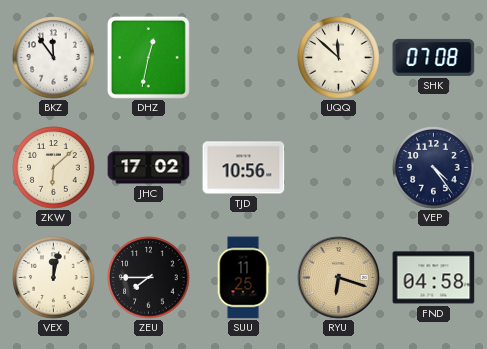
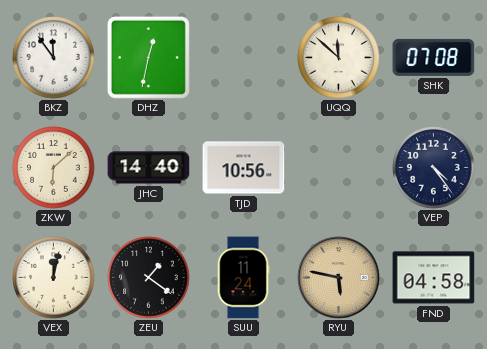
JHC: 17:02 -> 14:40 (149, 168)
ZEU: 7:45 -> 1:21 (149, 278)
SUU: 11:25 -> 11:24 (243, 278)
RYU: 6:18 -> 5:47 (339, 278)
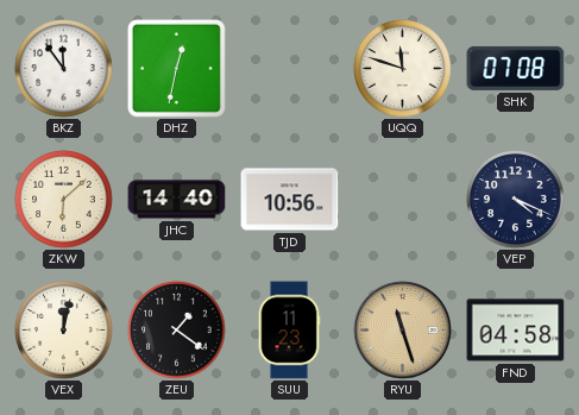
UQQ: 11:52 -> 11:48 (403, 69)
VEP: 4:24 -> 4:19 (516, 200)
SUU: 11:24 -> 11:23 (289, 331)
RYU: 5:47 -> 11:27 (403, 331)
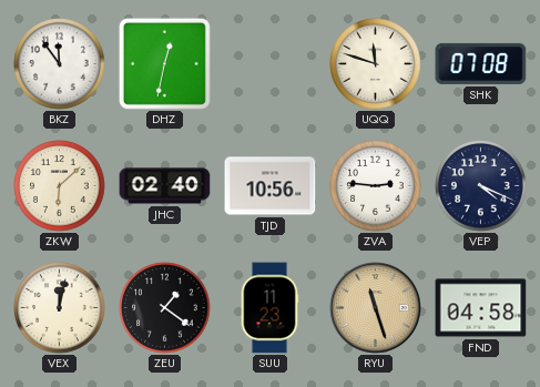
JHC: 14:40 -> 02:40 (165, 186)
ZVA: none -> 2:46 (376, 186)
